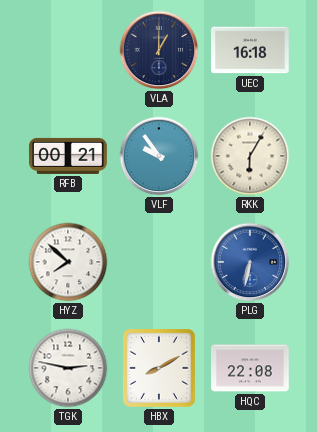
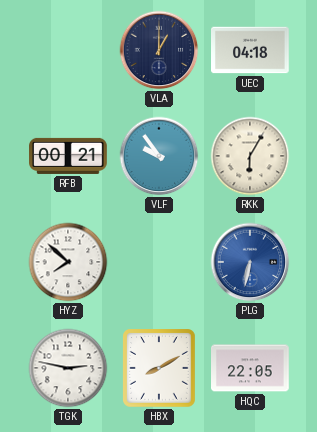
UEC: 16:18 -> 04:18 (251, 50)
HQC: 22:08 -> 22:05 (251, 368)
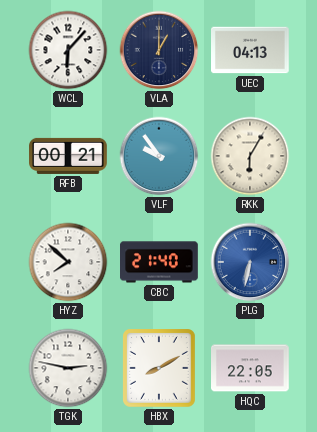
WCL: none -> 6:07 (68, 50)
UEC: 04:18 -> 04:13 (251, 50)
CBC: none -> 21:40 (160, 262)
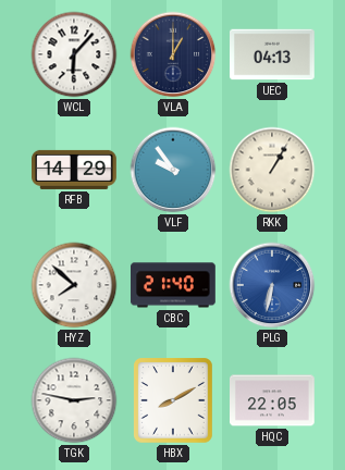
RFB: 00:21 -> 14:29 (75, 170)
RKK: 6:05 -> 1:05 (272, 170)
